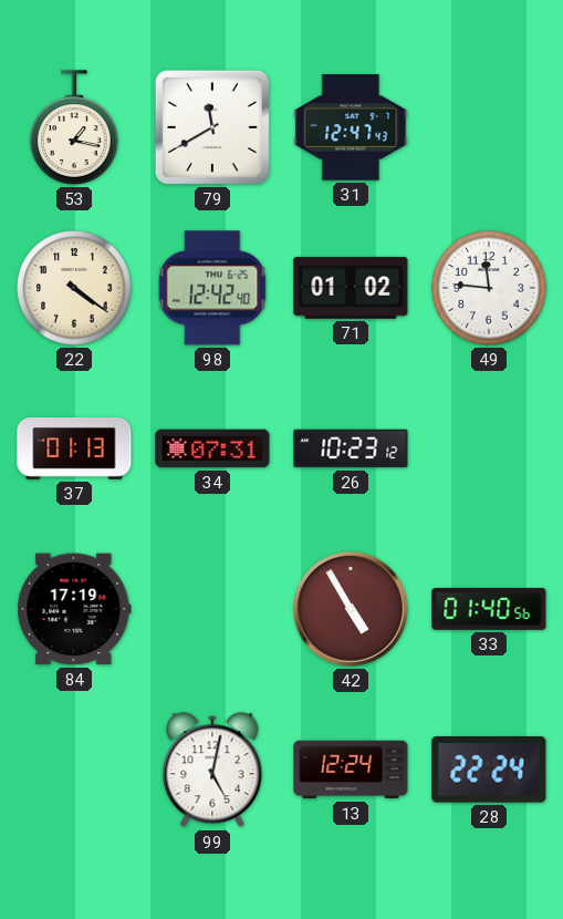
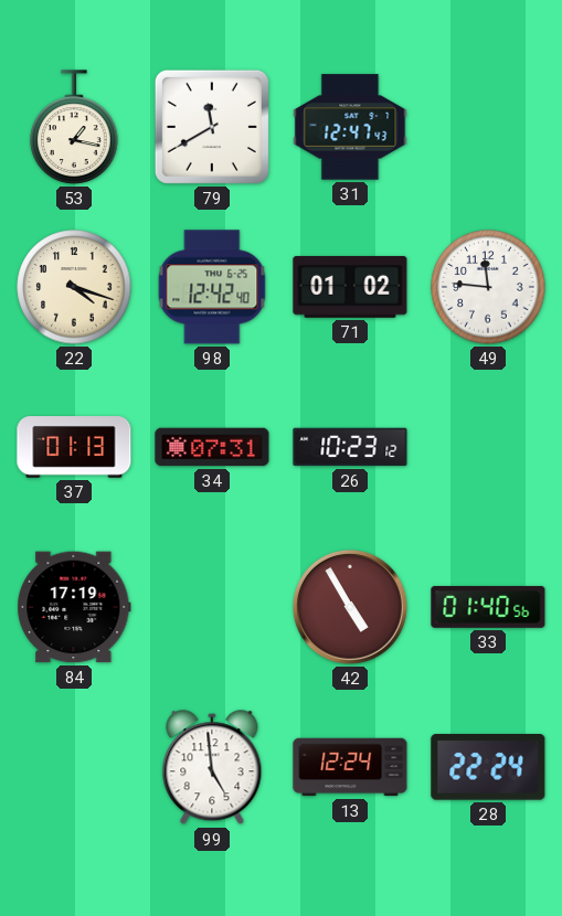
22: 4:21 -> 4:18 (74, 287)
99: 5:02 -> 4:59 (212, 768)
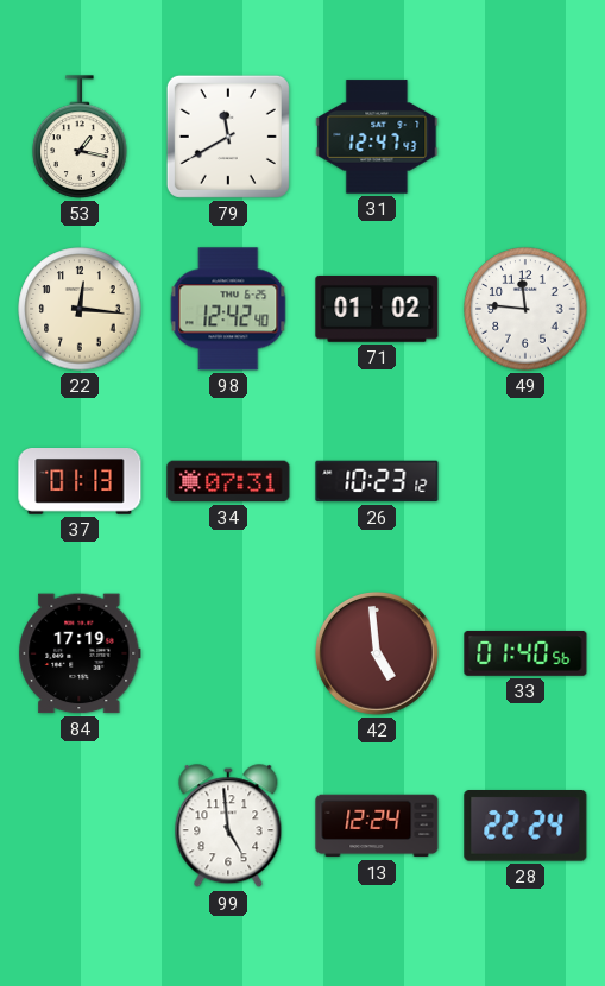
22: 4:18 -> 12:16 (80, 309)
42: 4:55 -> 4:59 (377, 653)
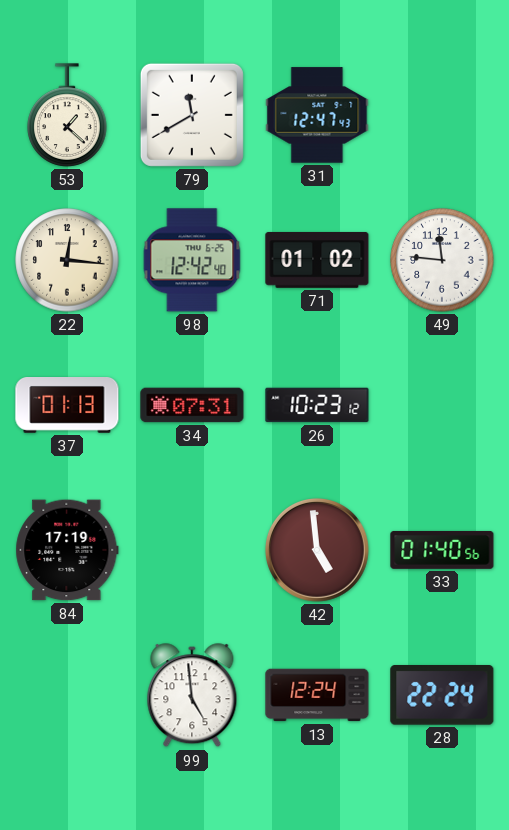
53: 1:17 -> 1:22 (67, 115)
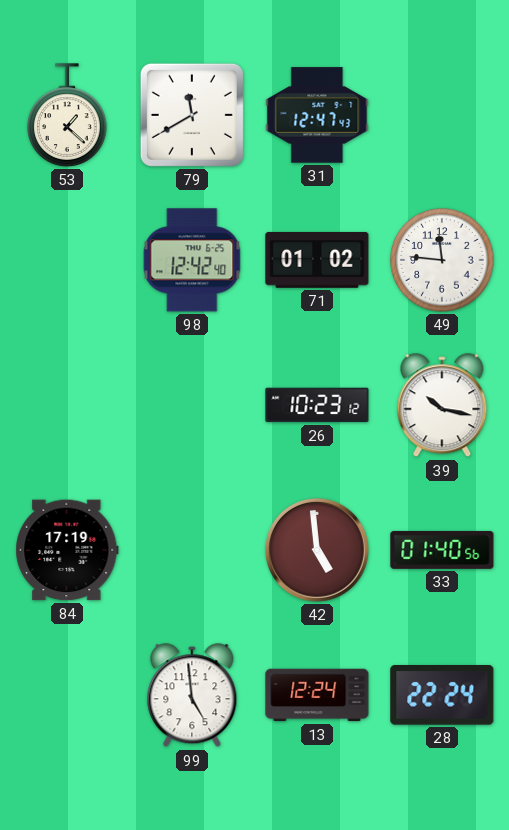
22: 12:16 -> none (67, 260)
37: 01:13 -> none (67, 405)
34: 07:31 -> none (192, 405)
39: none -> 10:17 (442, 406)
